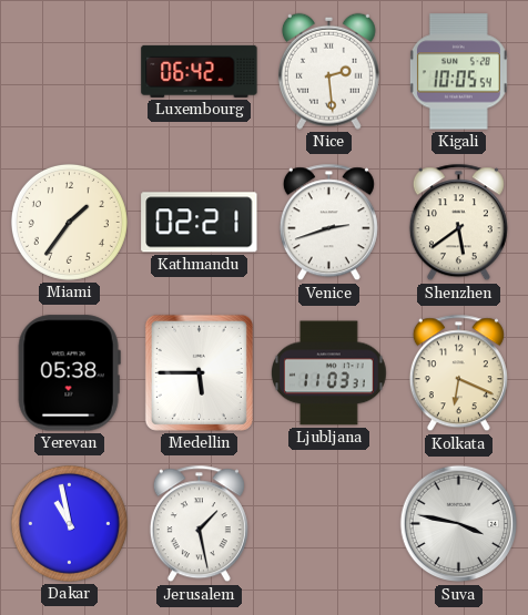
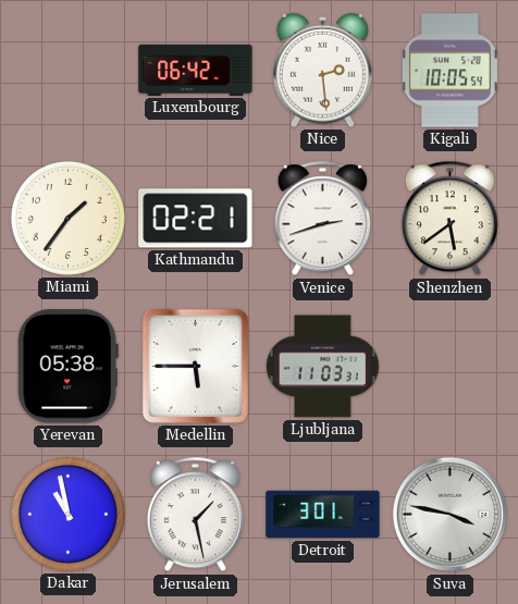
Kolkata: 6:19 -> none (458, 373)
Detroit: none -> 3:01 (323, 515)
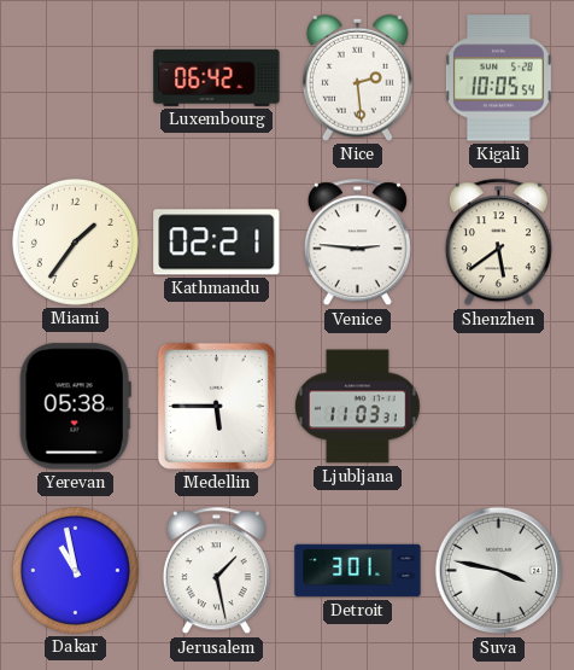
Venice: 2:42 -> 2:46 (357, 243)
